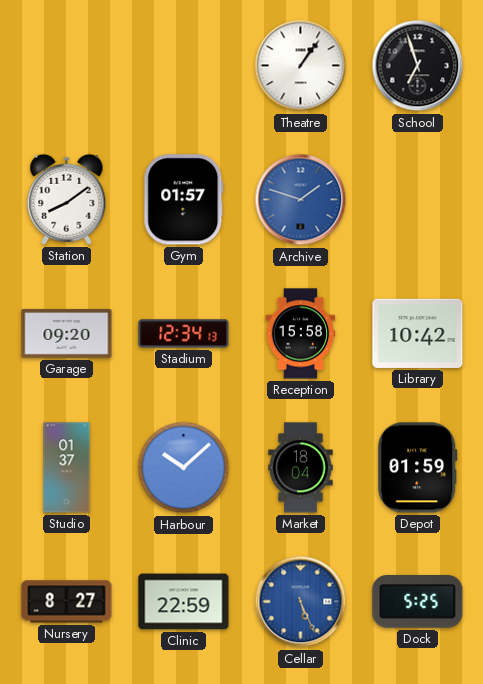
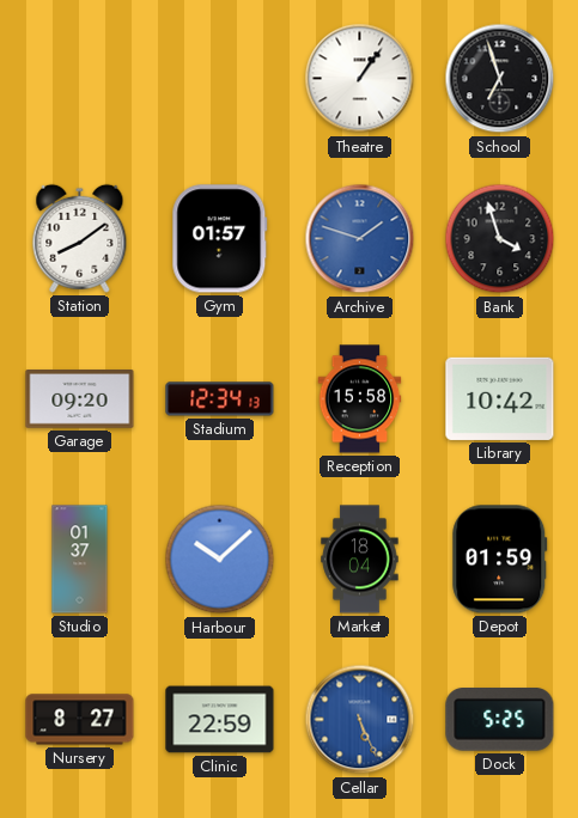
Bank: none -> 3:57 (500, 239)
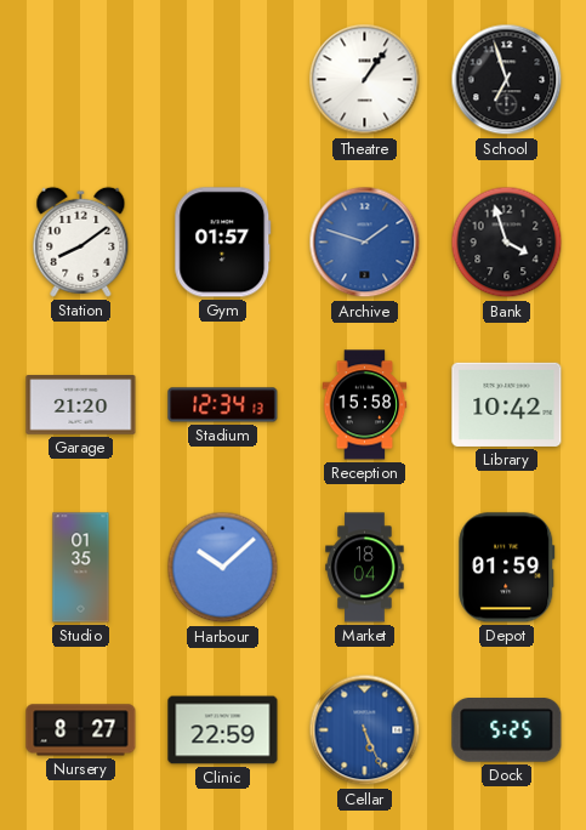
Garage: 09:20 -> 21:20 (81, 405)
Studio: 01:37 -> 01:35 (81, 568)
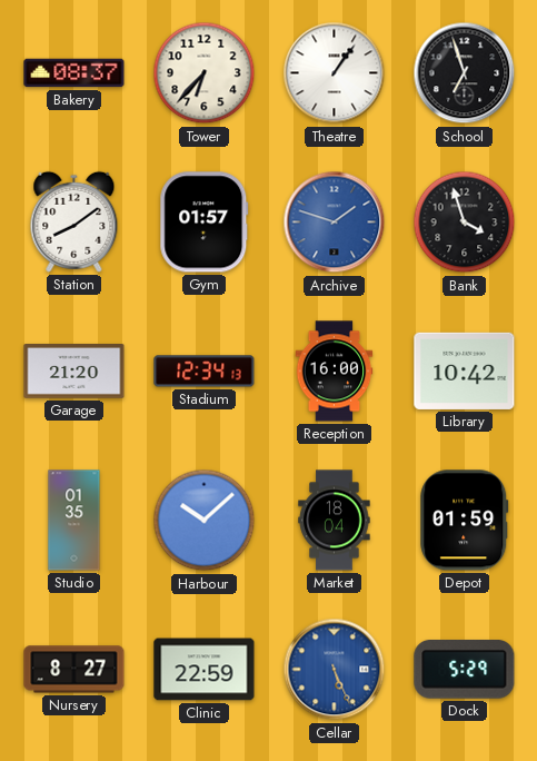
Bakery: none -> 08:37 (74, 73)
Tower: none -> 6:37 (205, 73)
Reception: 15:58 -> 16:00 (335, 372)
Dock: 5:25 -> 5:29 (465, 670)
